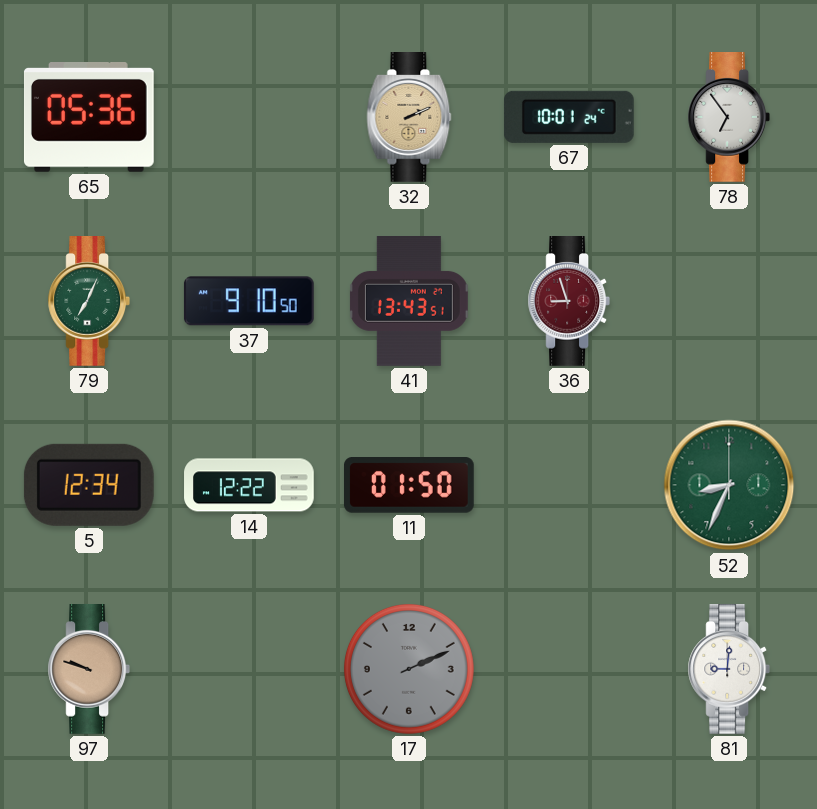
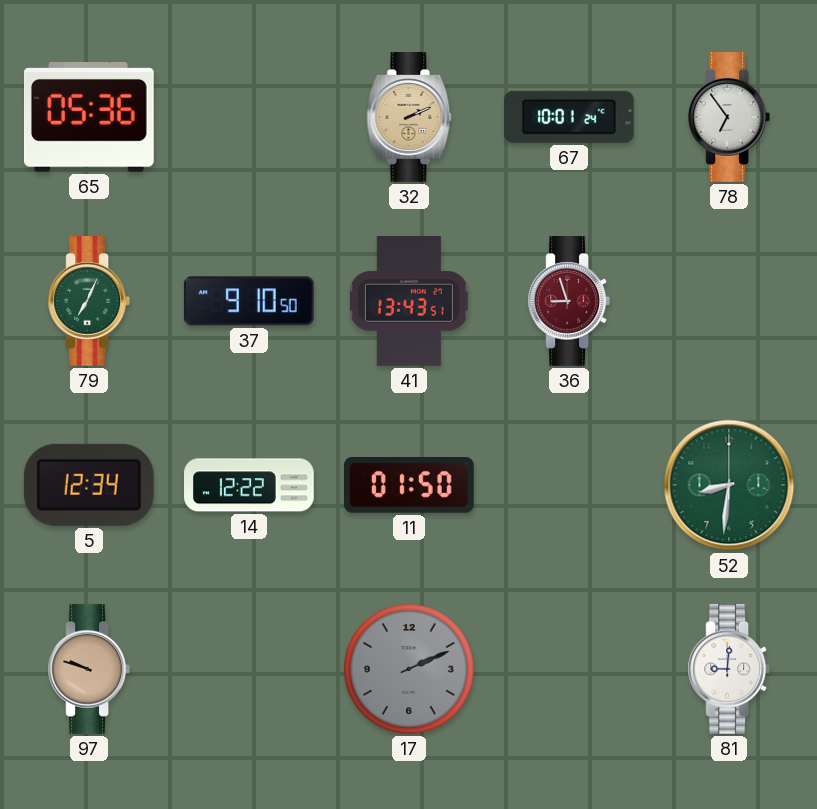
52: 8:34 -> 8:31 (729, 485)
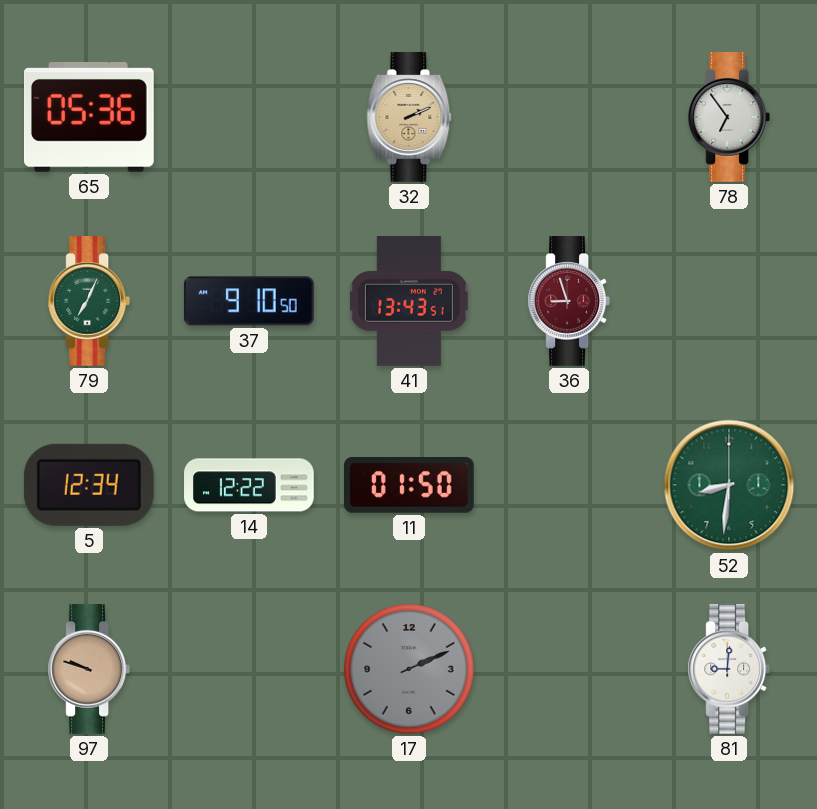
67: 10:01 -> none (569, 117)
